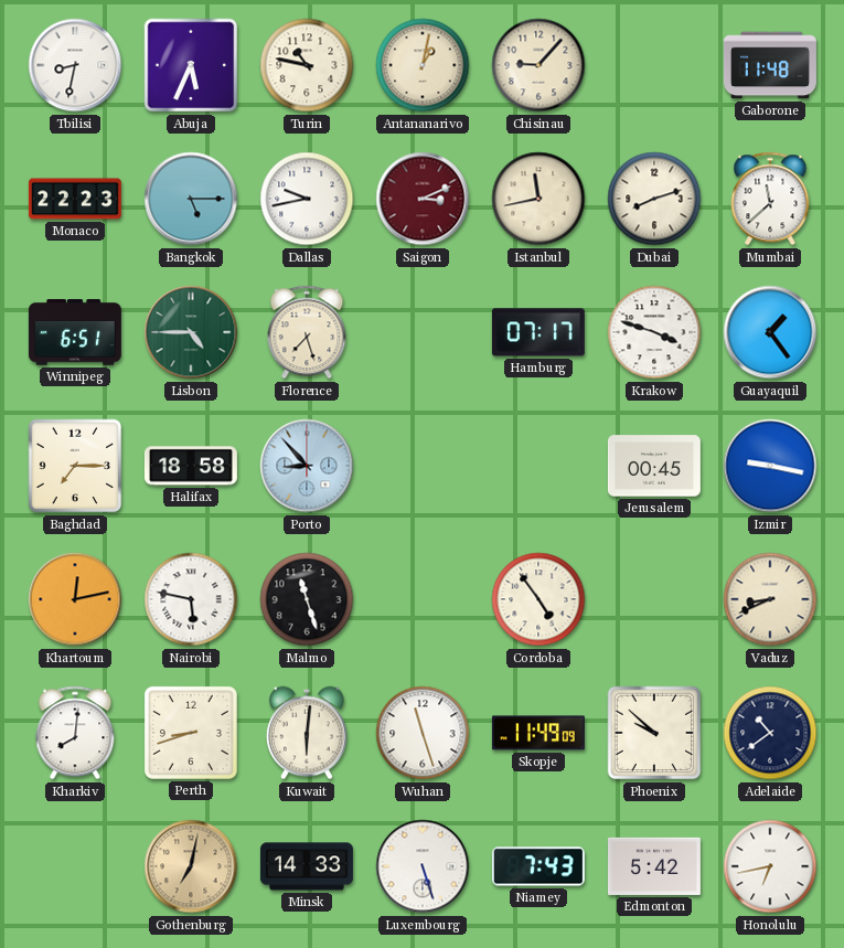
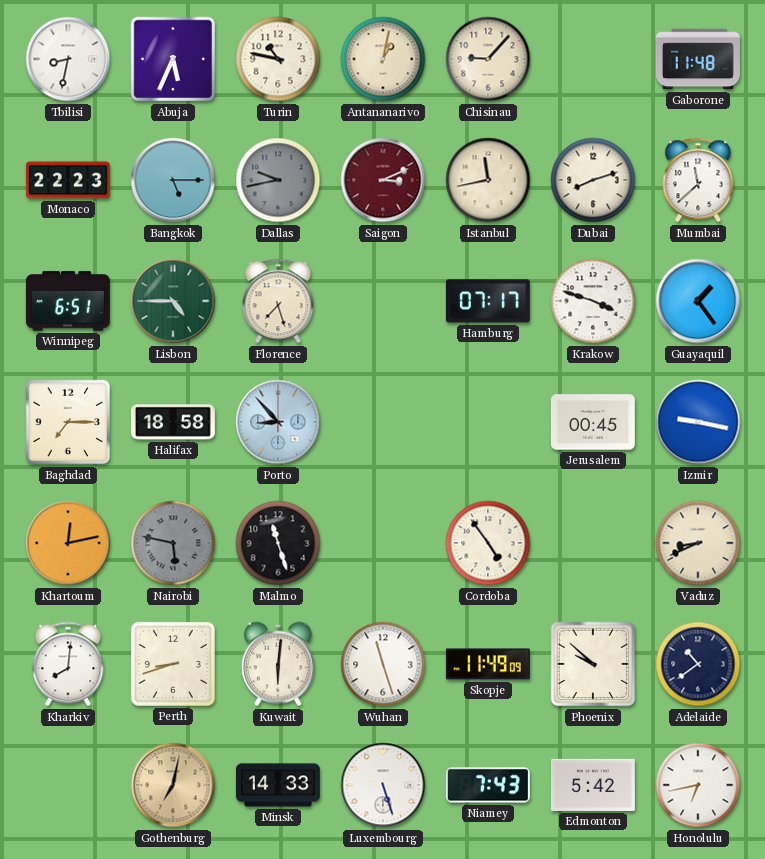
Dallas dial: white -> grey (278, 180)
Nairobi dial: white -> grey (173, 543)
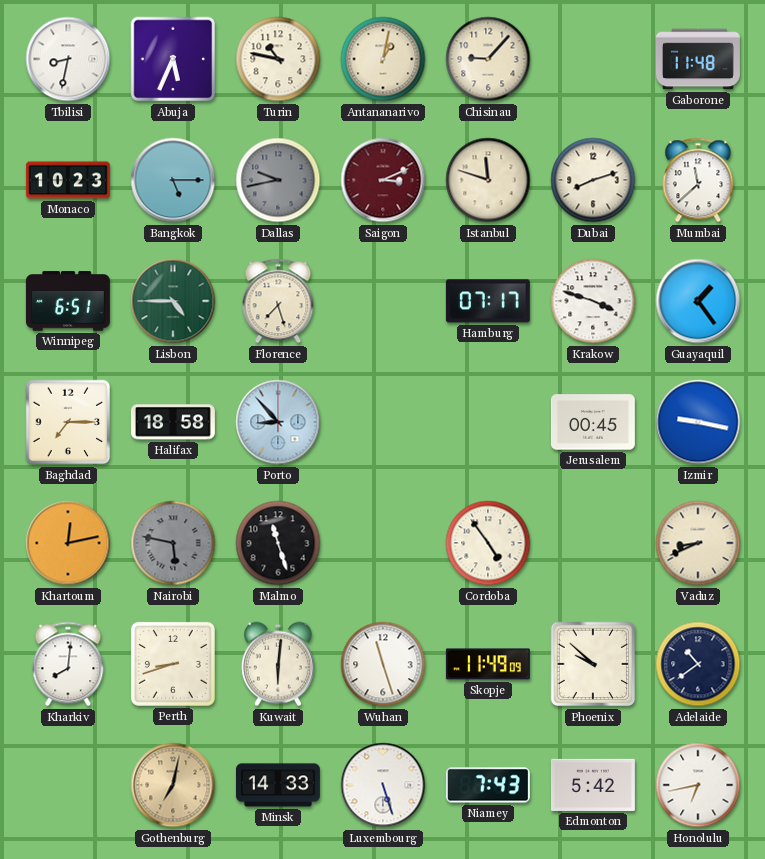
Monaco: 22:23 -> 10:23 (68, 180)
Istanbul: 11:43 -> 11:48 (488, 180)
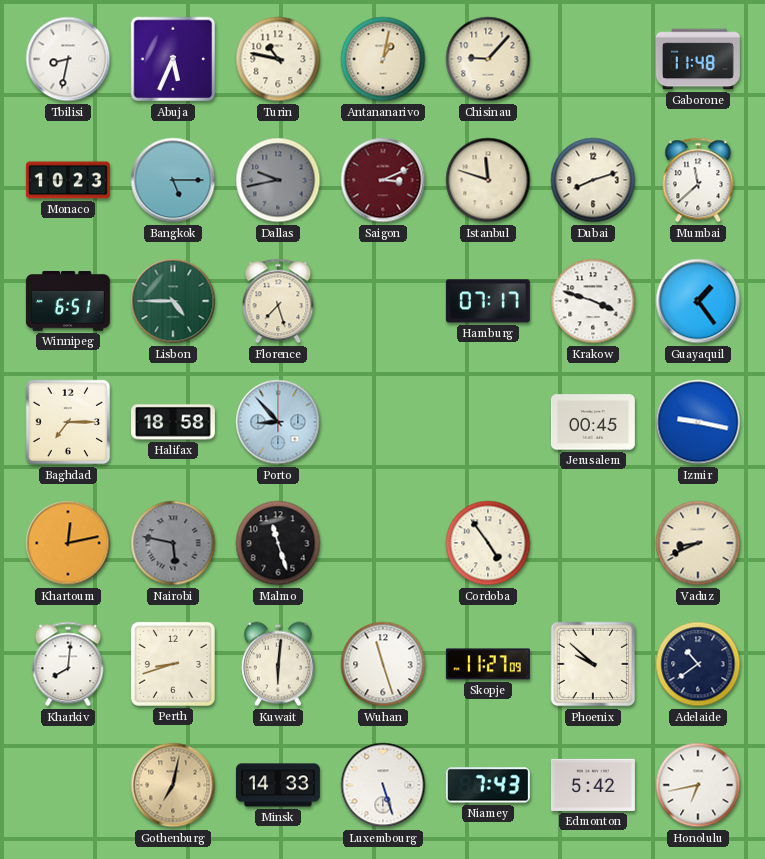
Skopje: 11:49 -> 11:27 (488, 664)
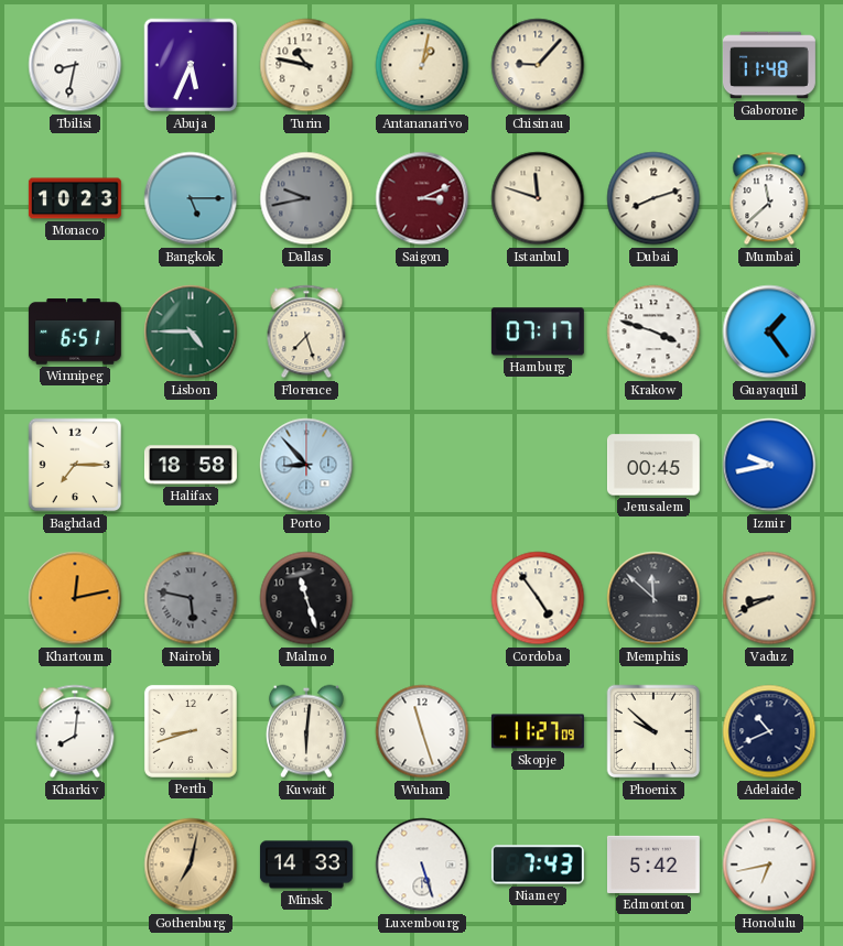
Izmir: 9:17 -> 9:43 (769, 465)
Memphis: none -> 11:52 (653, 598)
Adelaide: 10:39 -> 10:41 (769, 731)
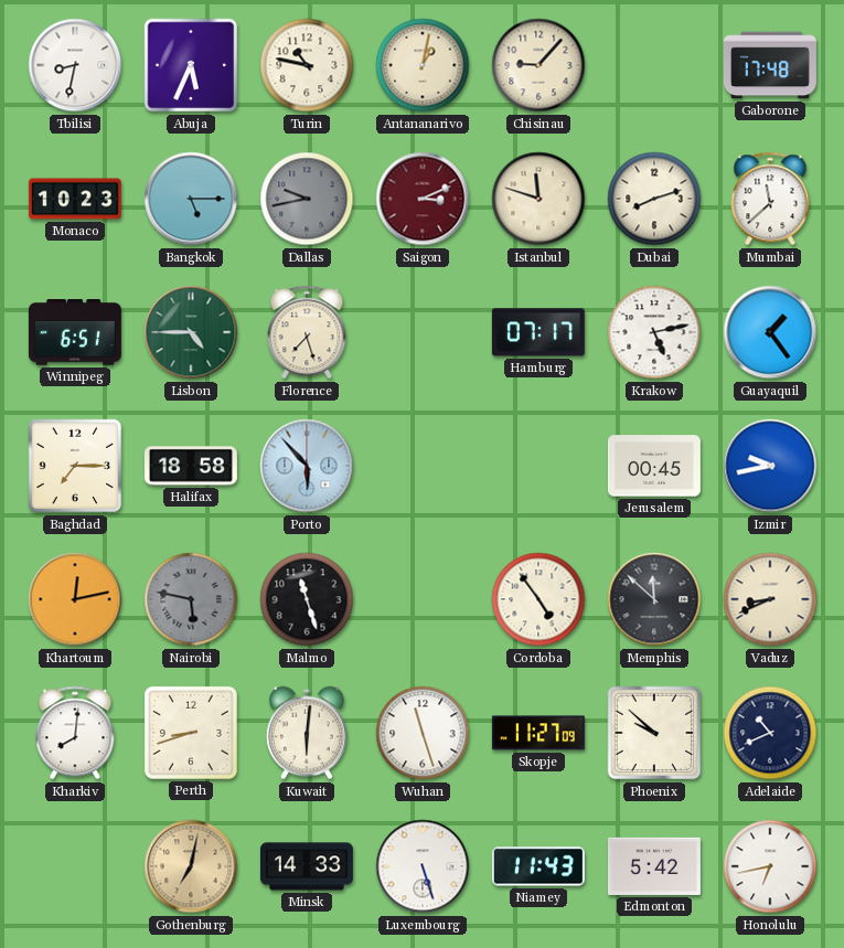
Gaborone: 11:48 -> 17:48 (770, 65)
Krakow: 3:48 -> 5:13 (654, 332)
Porto: 8:53 -> 5:53 (307, 466)
Niamey: 7:43 -> 11:43 (538, 866)
